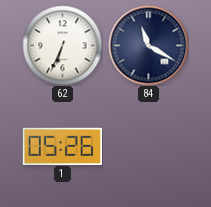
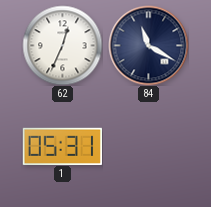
62: 6:34 -> 12:34 (62, 45)
1: 05:26 -> 05:31 (62, 146)
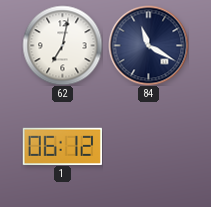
62: 12:34 -> 7:02 (62, 45)
1: 05:31 -> 06:12 (62, 146)
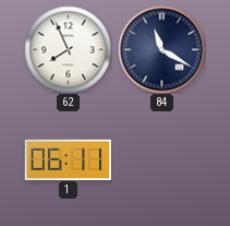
62: 7:02 -> 7:56 (68, 49)
1: 06:12 -> 06:11 (68, 159)
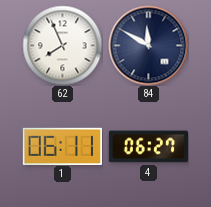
84: 11:20 -> 11:50 (148, 45)
4: none -> 06:27 (148, 147)
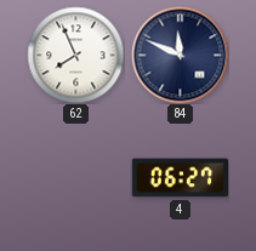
84: 11:50 -> 11:49 (180, 55)
1: 06:11 -> none (62, 146)
